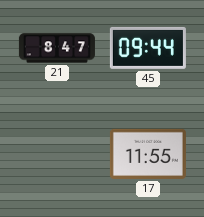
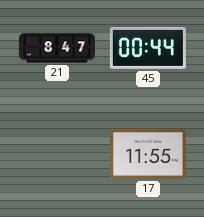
45: 09:44 -> 00:44 (148, 48)
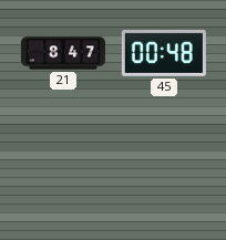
45: 00:44 -> 00:48 (164, 53)
17: 11:55 -> none (148, 154)
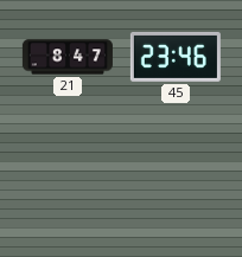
45: 00:48 -> 23:46 (176, 57)
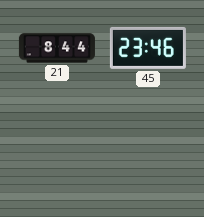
21: 8:47 -> 8:44 (57, 48)
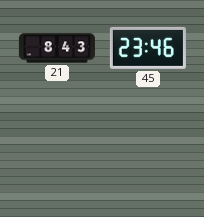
21: 8:44 -> 8:43 (57, 48)
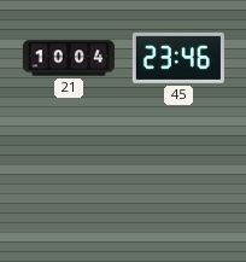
21: 8:43 -> 10:04 (69, 58)
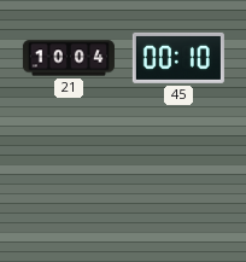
45: 23:46 -> 00:10 (178, 58)
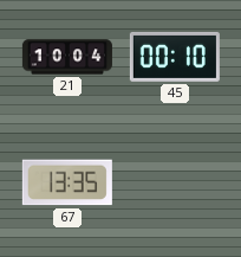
67: none -> 13:35 (67, 182)
